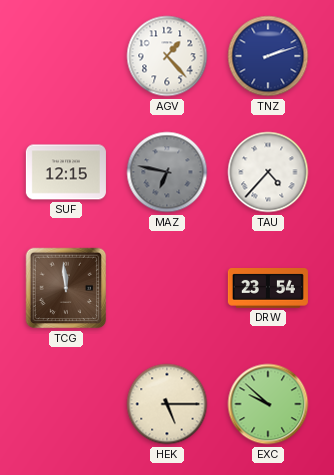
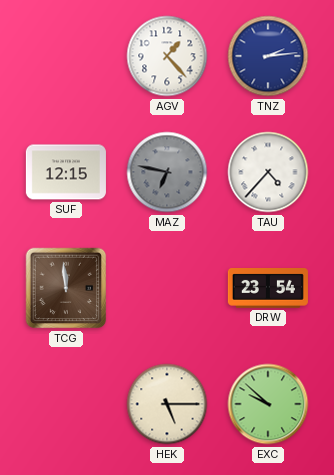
TNZ: 2:12 -> 2:14 (268, 56)
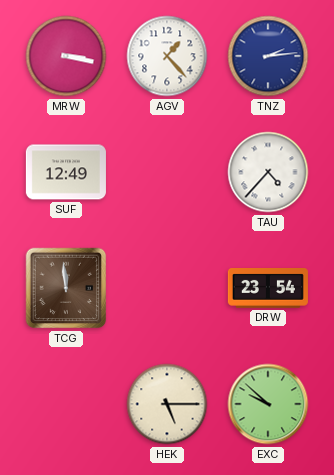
MRW: none -> 3:17 (66, 56)
SUF: 12:15 -> 12:49 (66, 172)
MAZ: 6:47 -> none (167, 172)
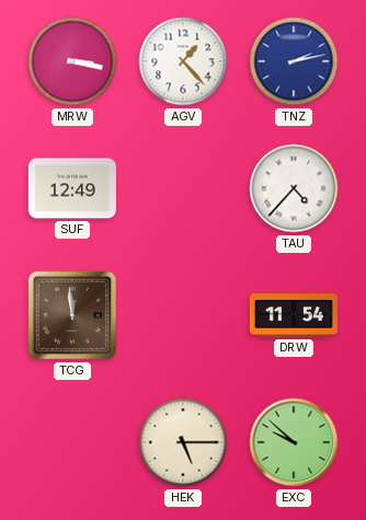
TNZ: 2:14 -> 2:13 (294, 61)
DRW: 23:54 -> 11:54 (294, 316)
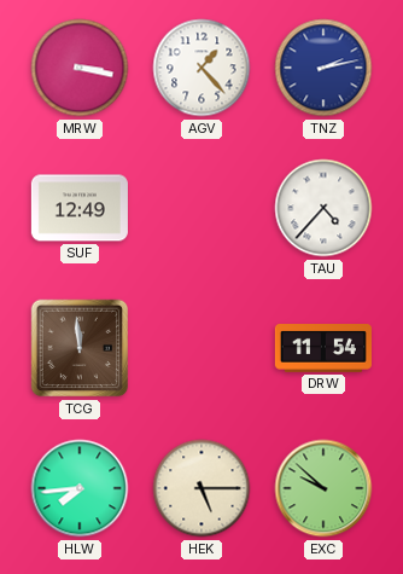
HLW: none -> 7:44 (80, 488)
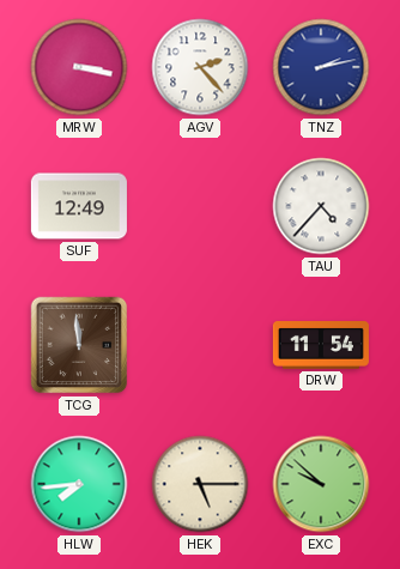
AGV: 1:23 -> 2:23 (200, 67)
